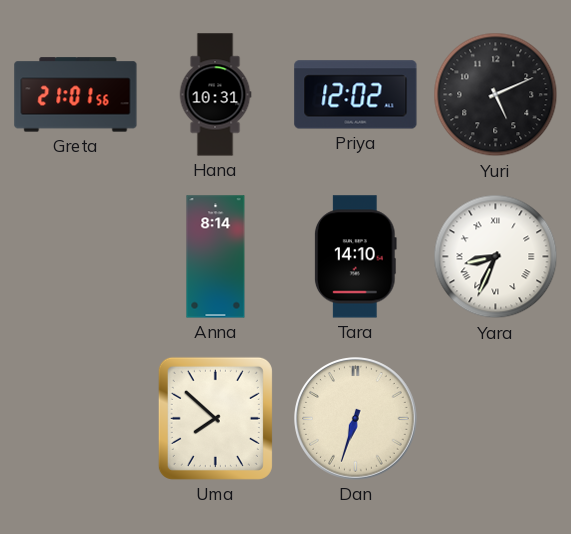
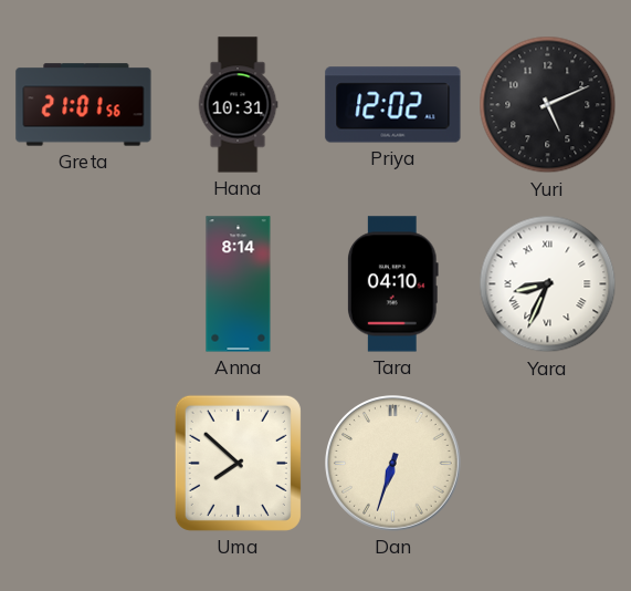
Tara: 14:10 -> 04:10 (392, 284)
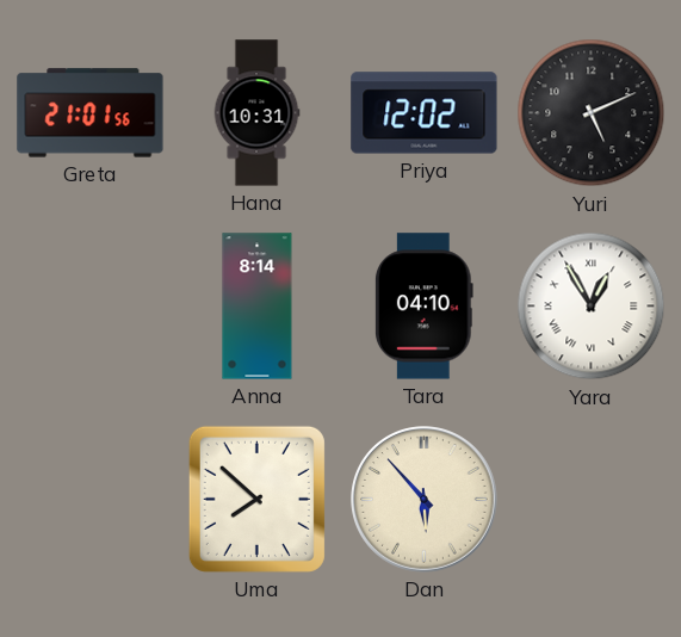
Yara: 8:34 -> 12:55 (592, 307)
Dan: 6:33 -> 5:53 (425, 500)
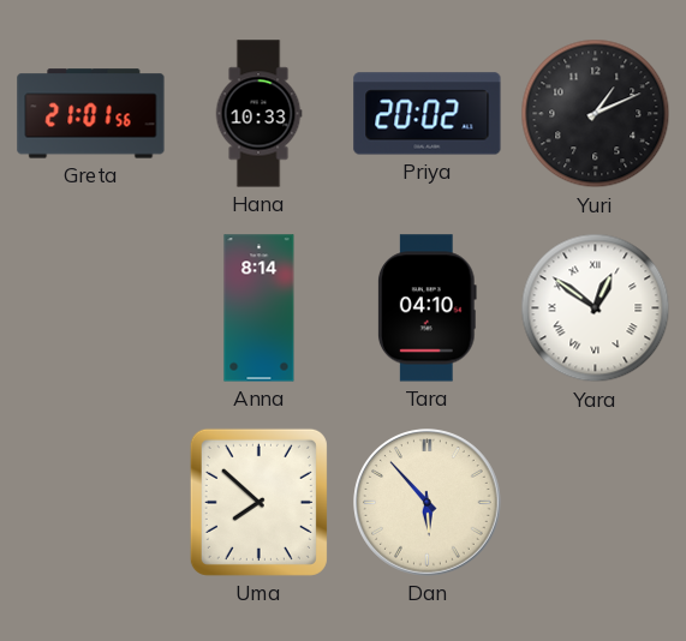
Hana: 10:31 -> 10:33 (258, 114)
Priya: 12:02 -> 20:02 (428, 114)
Yuri: 5:11 -> 1:11 (596, 114)
Yara: 12:55 -> 12:51 (596, 308)
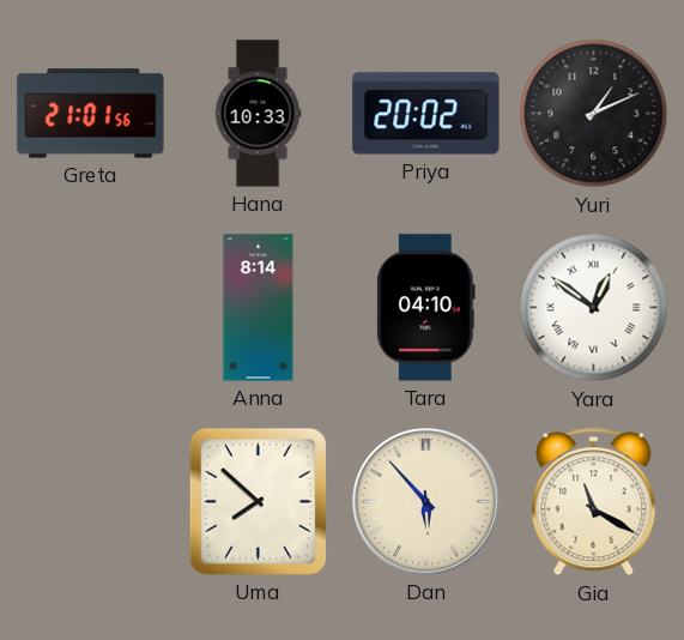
Gia: none -> 11:20 (594, 502)
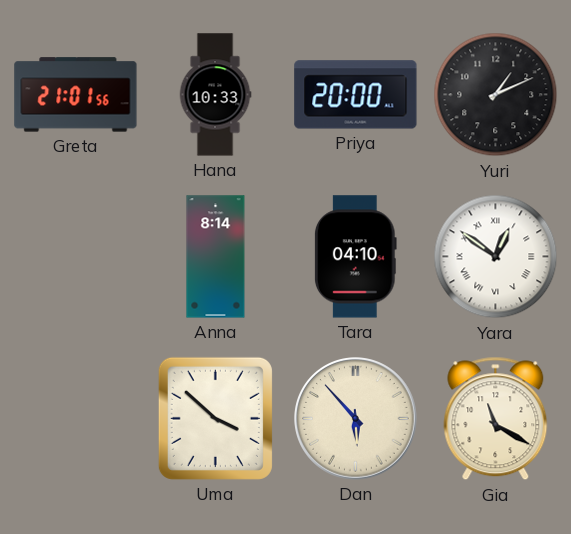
Priya: 20:02 -> 20:00 (356, 95)
Uma: 7:52 -> 3:52 (215, 418)
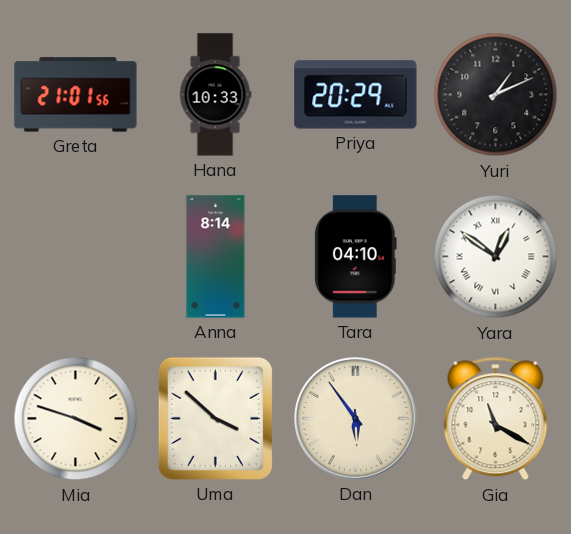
Priya: 20:00 -> 20:29 (356, 95)
Mia: none -> 3:48 (76, 419)
Dan: 5:53 -> 5:54 (356, 419)
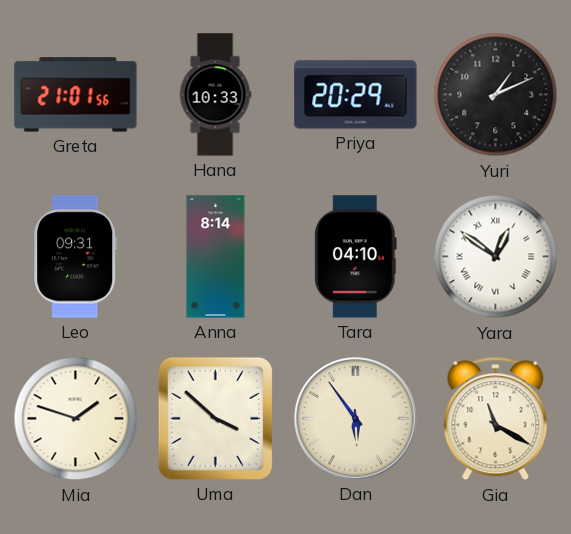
Leo: none -> 09:31 (76, 257)
Mia: 3:48 -> 1:48 (76, 419)
